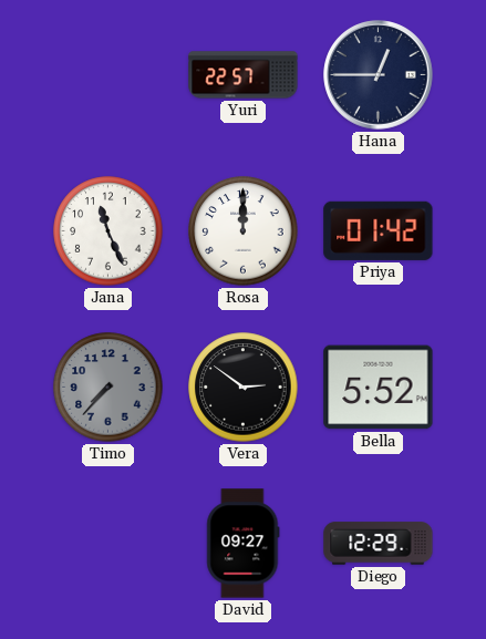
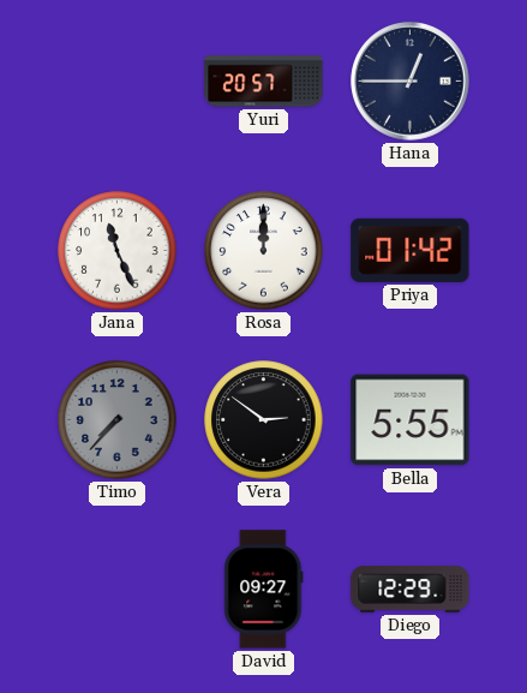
Yuri: 22:57 -> 20:57 (264, 82)
Bella: 5:52 -> 5:55 (411, 420)
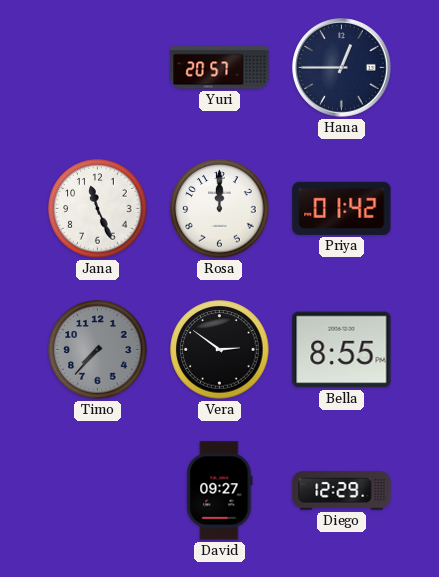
Bella: 5:55 -> 8:55 (342, 350)
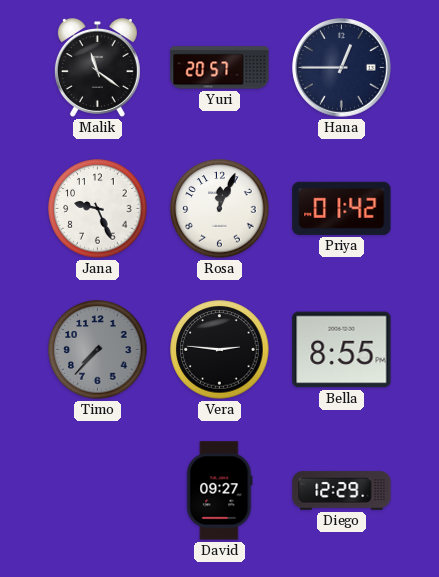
Malik: none -> 11:21 (97, 68)
Jana: 11:26 -> 9:26 (98, 209)
Rosa: 12:00 -> 12:04 (220, 209)
Vera: 2:51 -> 2:46 (220, 350)
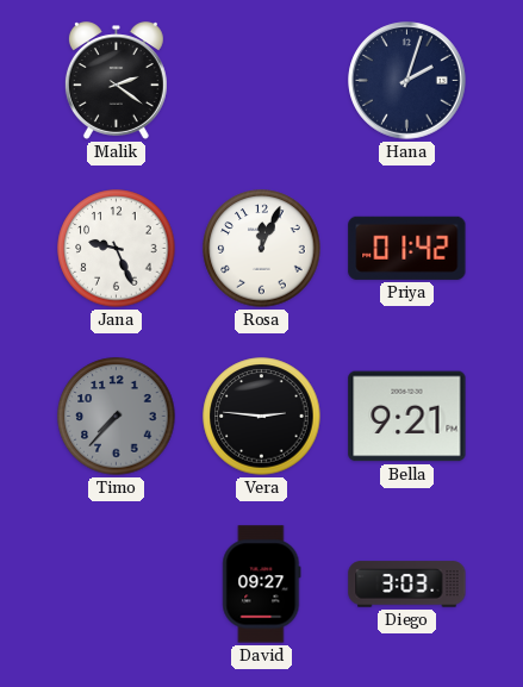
Malik: 11:21 -> 2:21 (116, 81)
Yuri: 20:57 -> none (220, 68)
Hana: 12:45 -> 2:03 (407, 81)
Bella: 8:55 -> 9:21 (407, 417)
Diego: 12:29 -> 3:03 (407, 585)
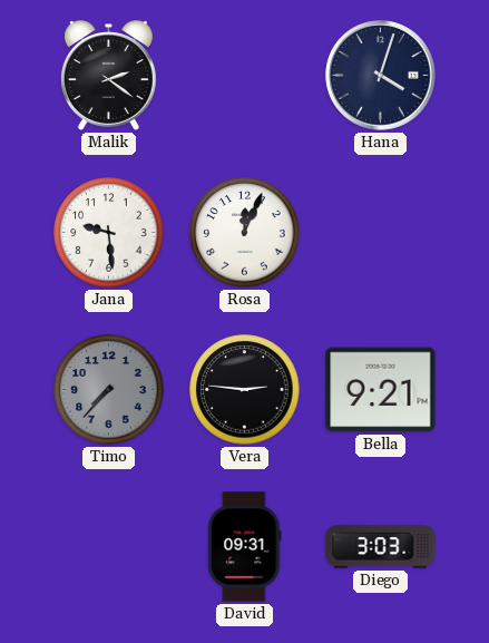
Hana: 2:03 -> 4:03 (381, 76)
Jana: 9:26 -> 9:29 (109, 233)
Priya: 01:42 -> none (407, 248)
David: 09:27 -> 09:31 (245, 547)
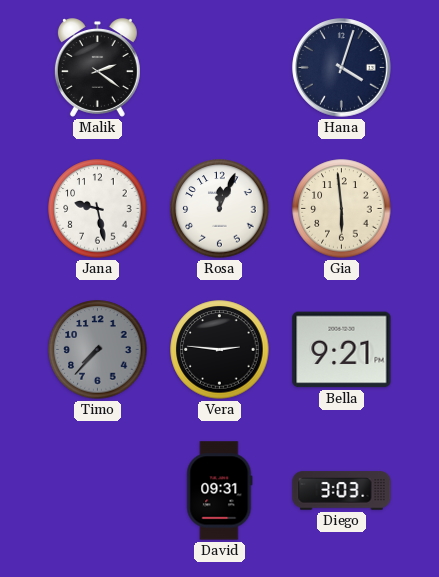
Jana: 9:29 -> 9:28 (98, 209)
Gia: none -> 5:59 (342, 209)
